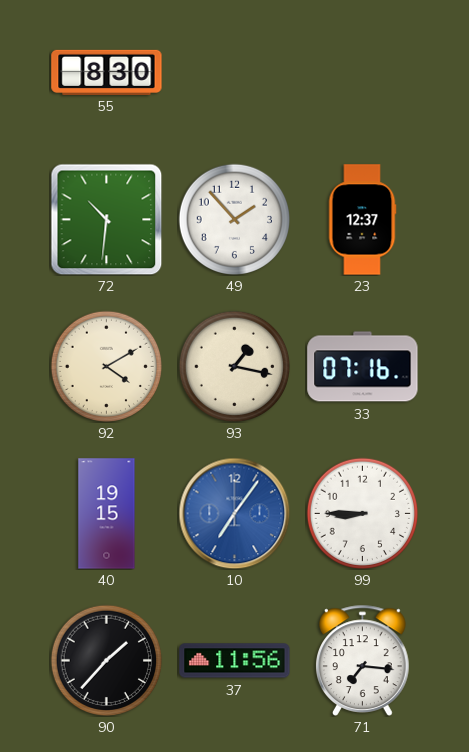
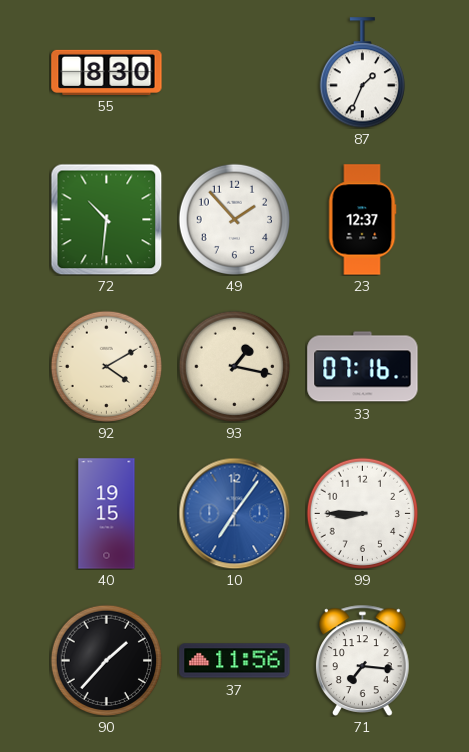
87: none -> 1:34 (362, 73)
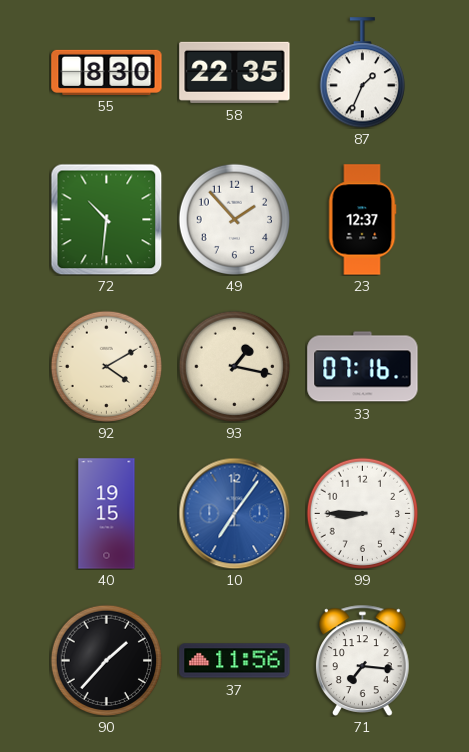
58: none -> 22:35 (235, 72)
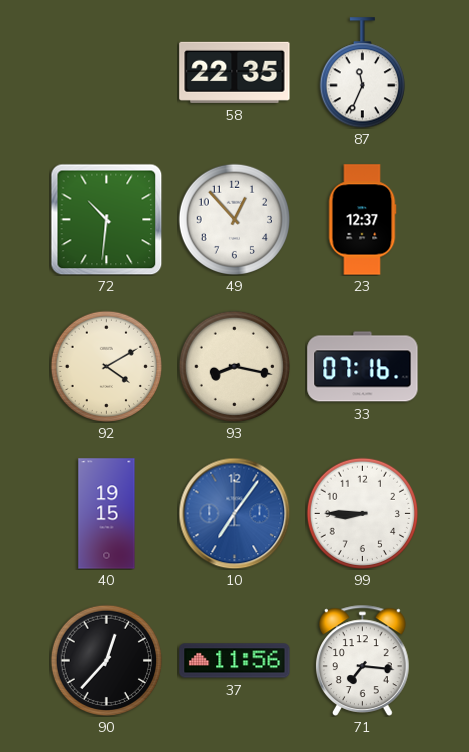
55: 8:30 -> none (107, 72)
87: 1:34 -> 11:34 (362, 73)
49: 1:53 -> 12:53 (234, 219)
93: 1:17 -> 8:17 (234, 366)
90: 1:37 -> 12:37 (106, 660)
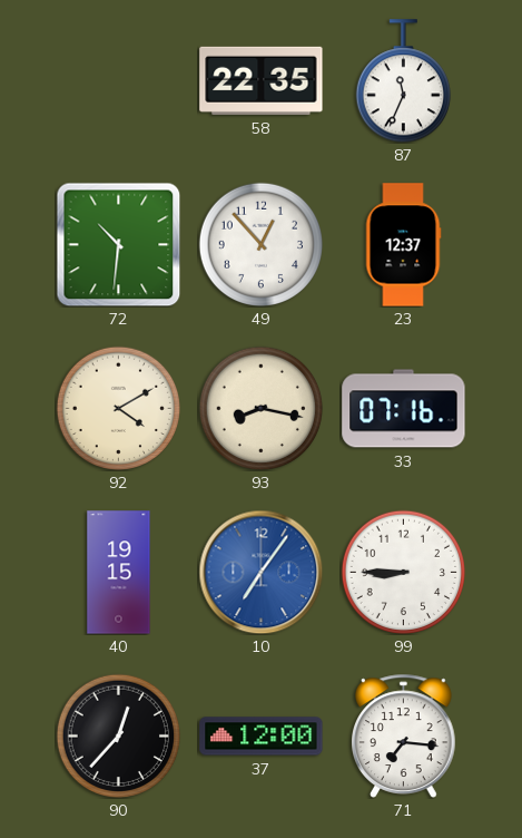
37: 11:56 -> 12:00 (262, 737)
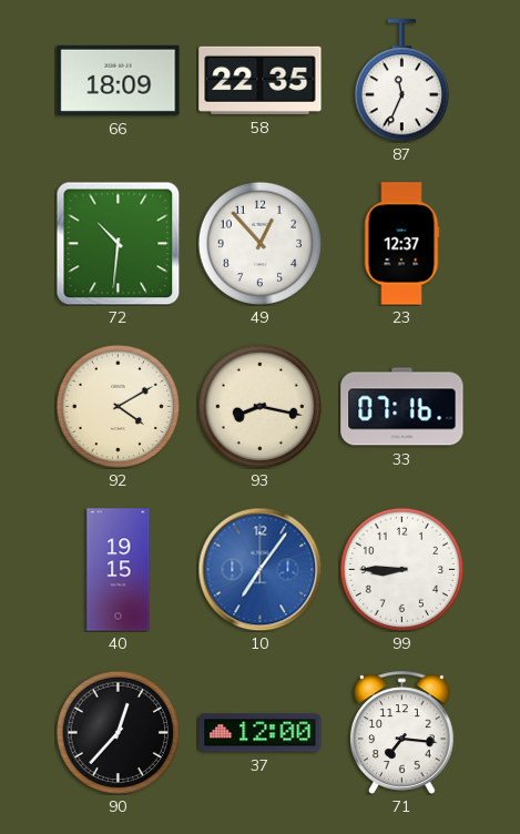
66: none -> 18:09 (119, 80)
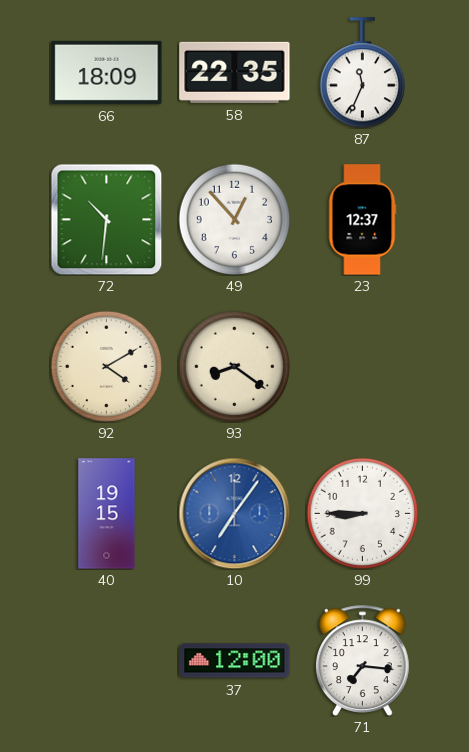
93: 8:17 -> 8:21 (234, 366)
33: 07:16 -> none (402, 407)
90: 12:37 -> none (118, 732)
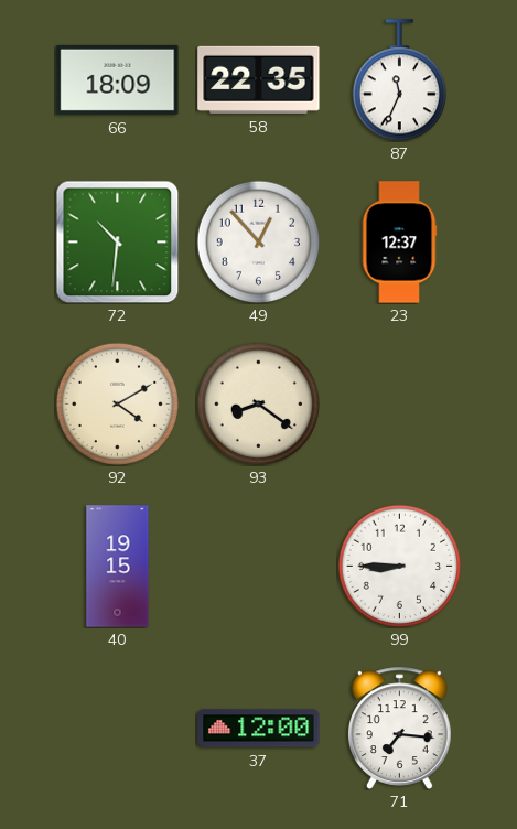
10: 7:06 -> none (234, 513)
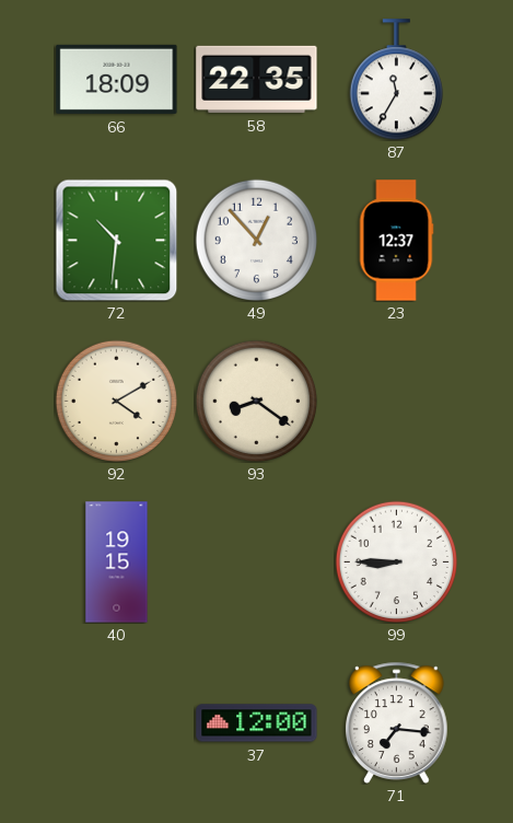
87: 11:34 -> 11:35 (396, 80)
